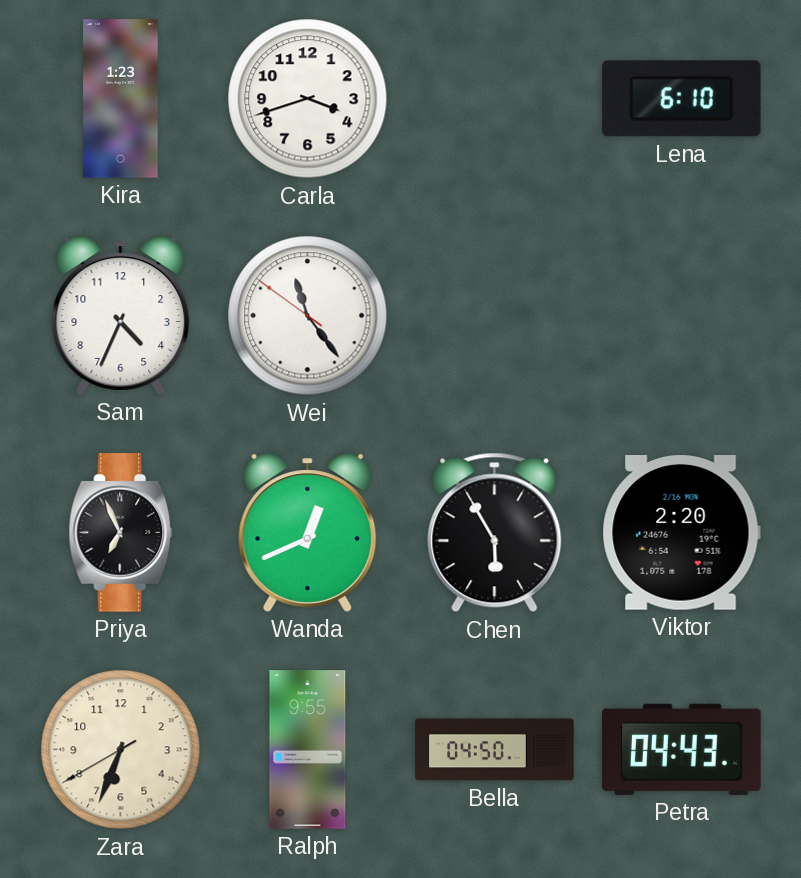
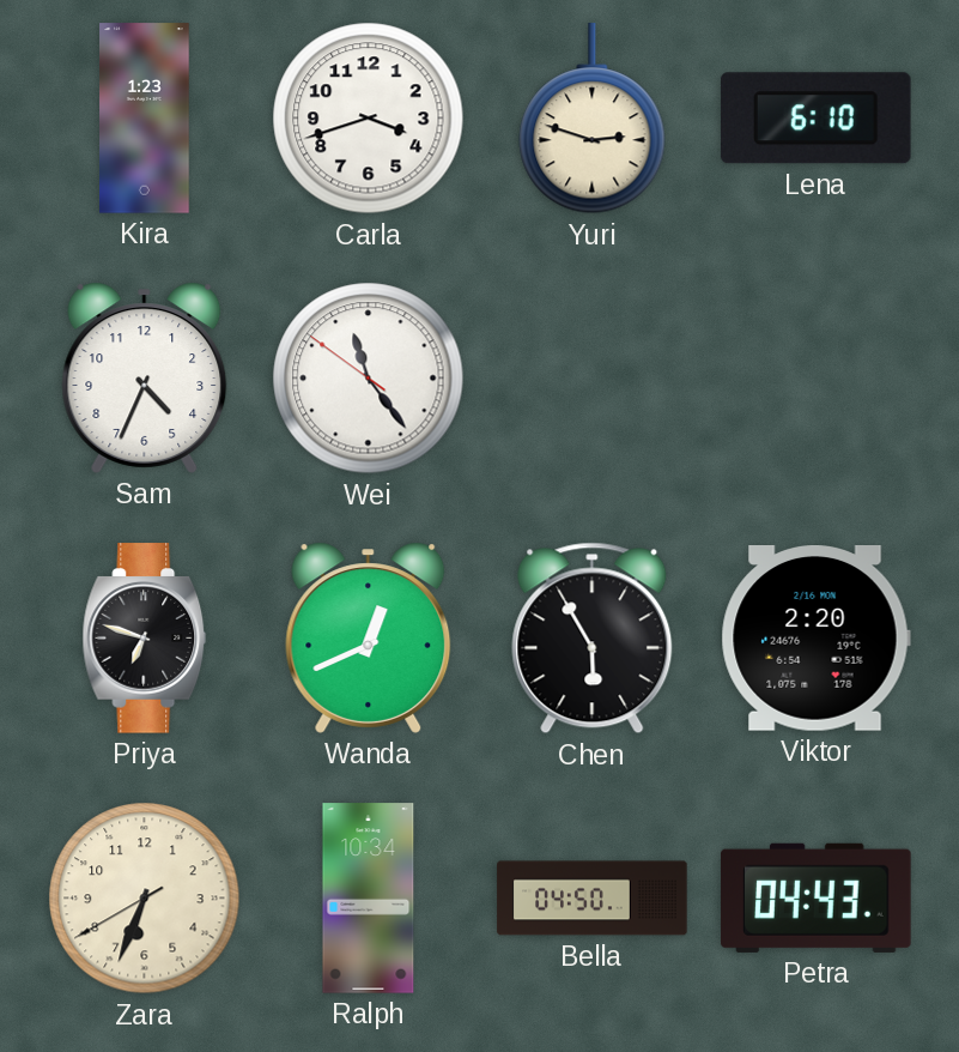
Yuri: none -> 2:48 (593, 119)
Priya: 6:56 -> 6:48 (145, 639)
Ralph: 9:55 -> 10:34 (369, 899)
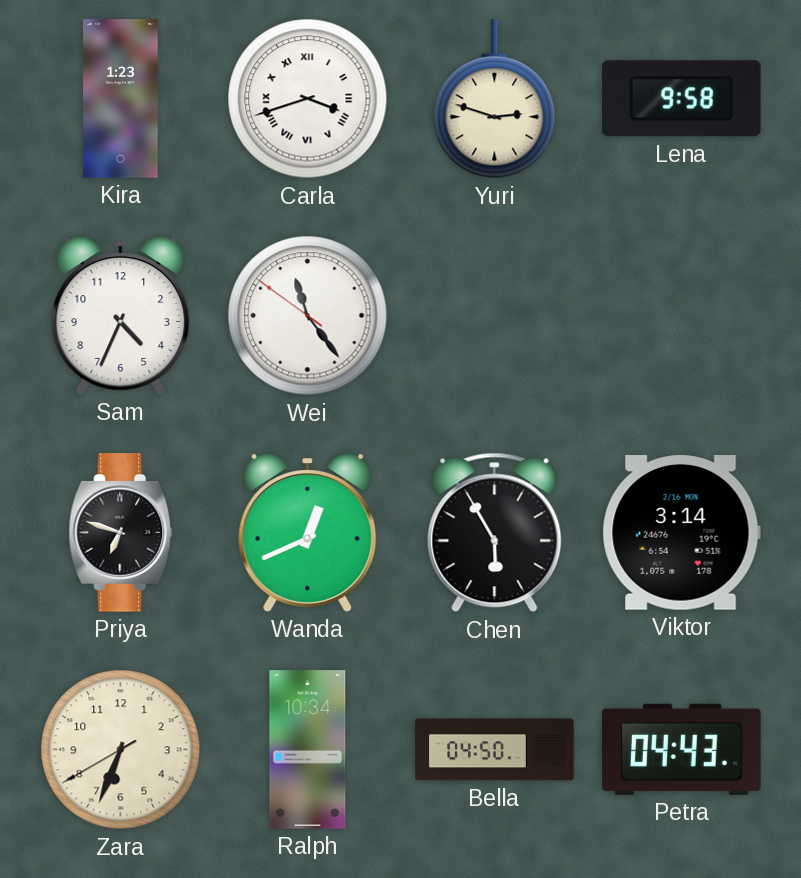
Carla numerals: Arabic -> Roman (308, 99)
Lena: 6:10 -> 9:58 (681, 99)
Viktor: 2:20 -> 3:14 (681, 533)
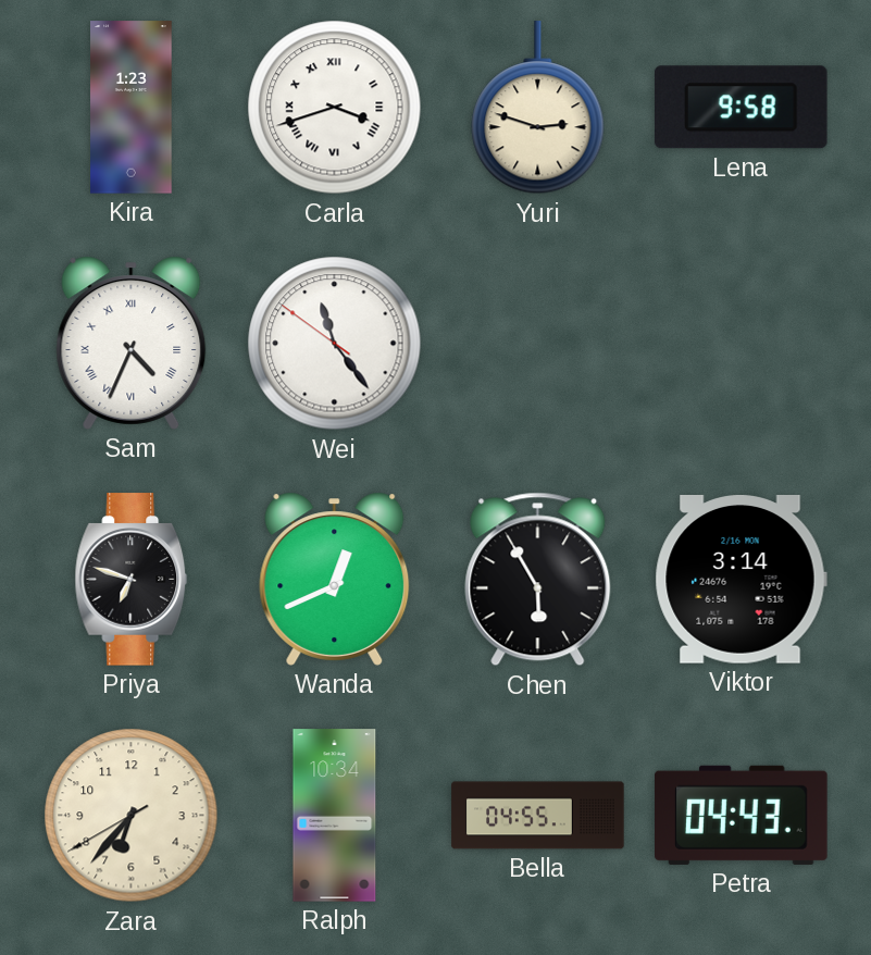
Sam numerals: Arabic -> Roman (132, 343)
Zara: 6:33 -> 6:36 (132, 816)
Bella: 04:50 -> 04:55 (538, 816)
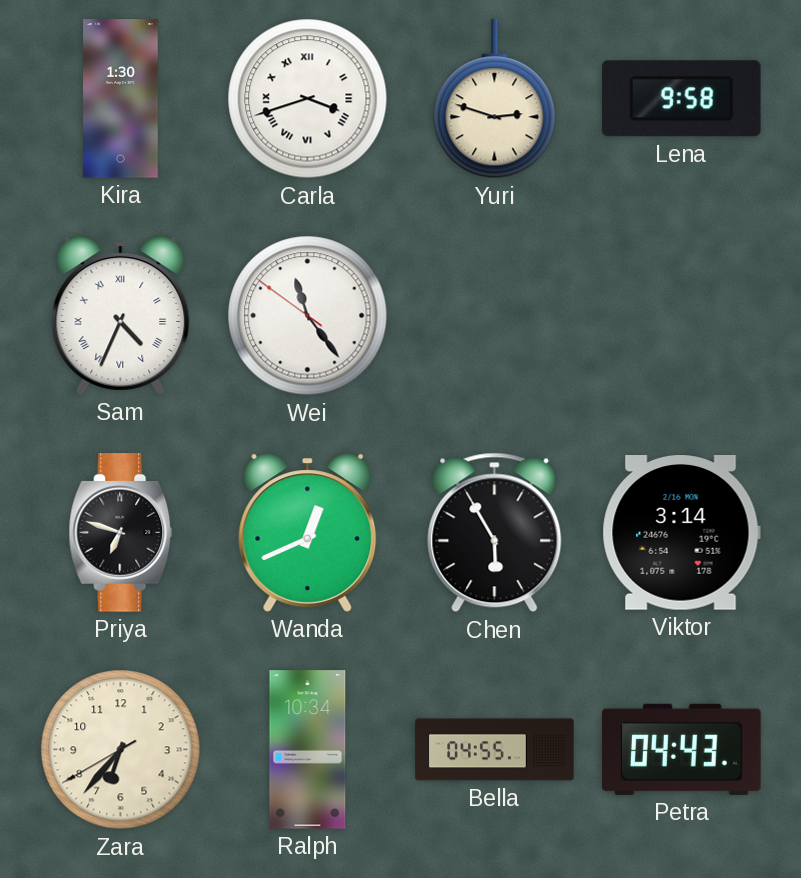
Kira: 1:23 -> 1:30 (121, 99)
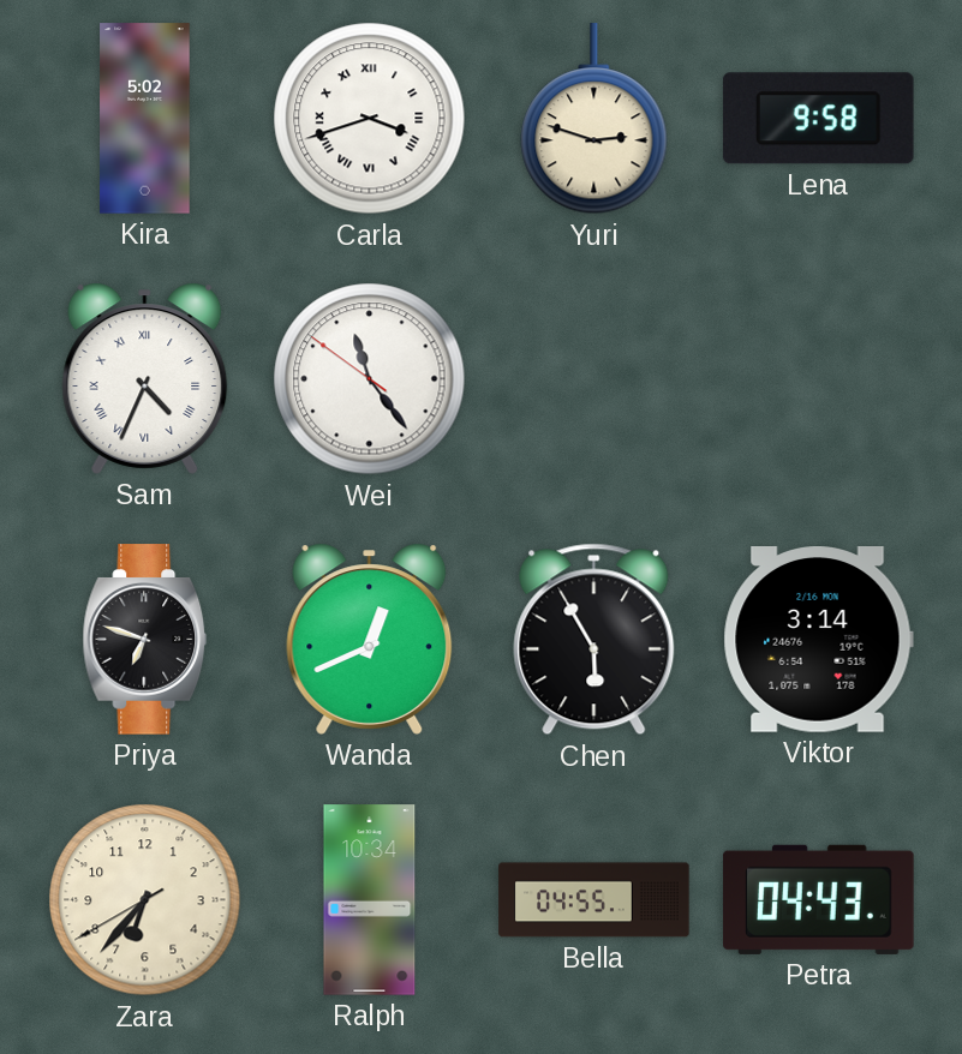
Kira: 1:30 -> 5:02 (145, 119)
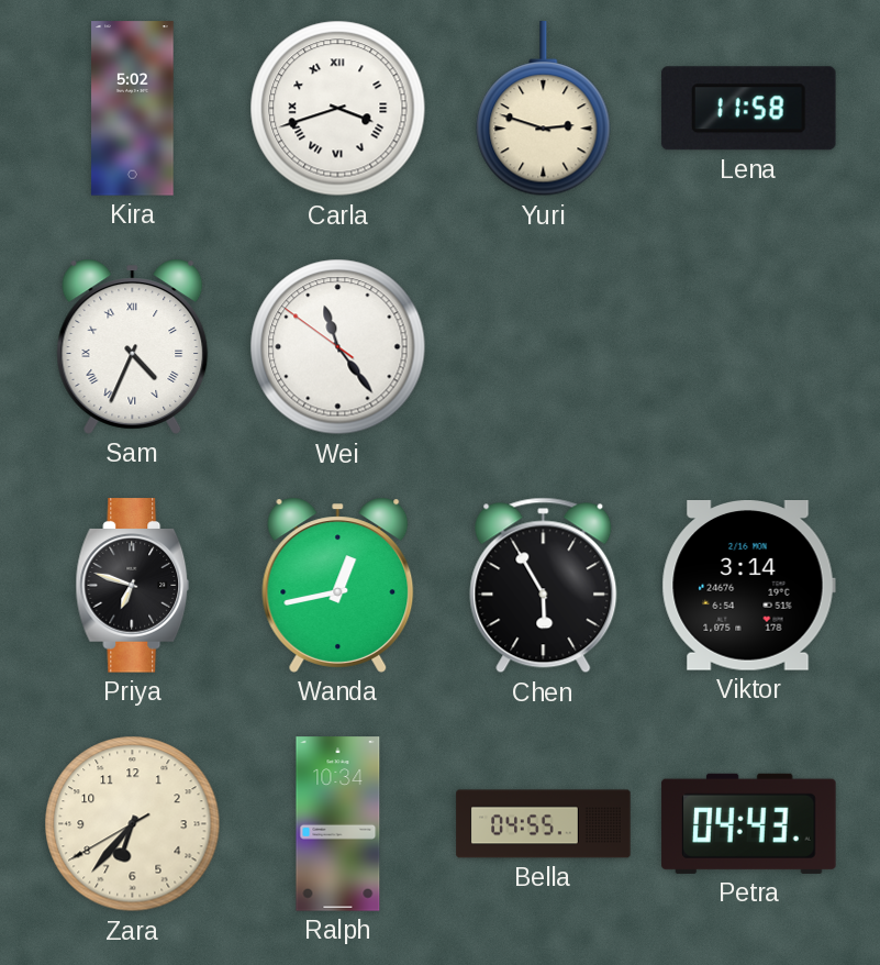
Lena: 9:58 -> 11:58 (748, 109)
Wanda: 12:41 -> 12:43 (338, 585)
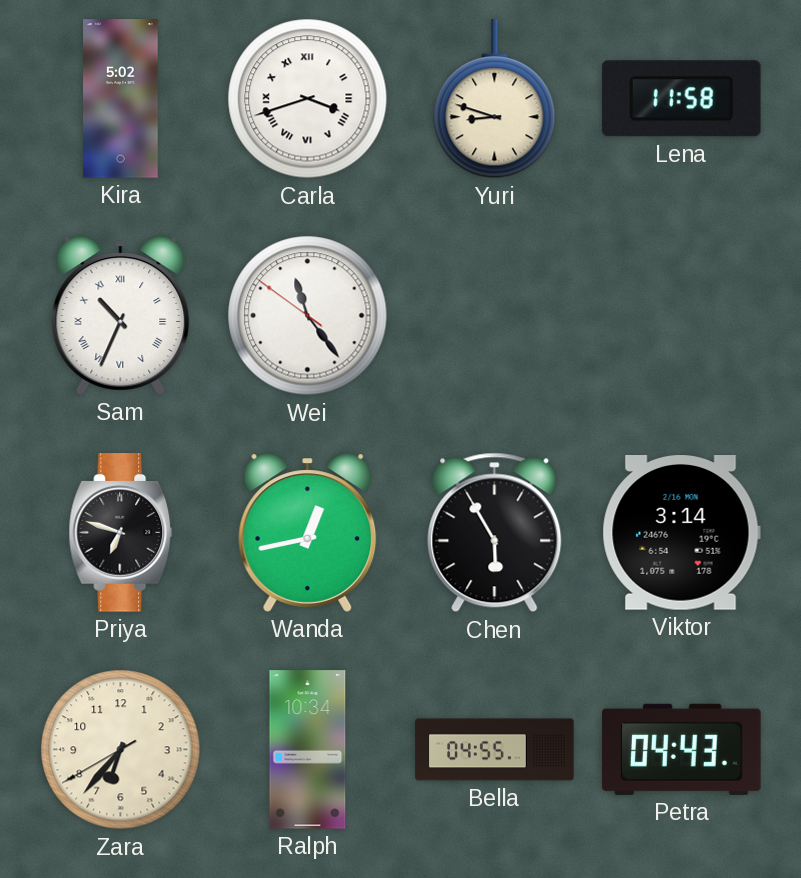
Yuri: 2:48 -> 8:48 (495, 99)
Sam: 4:34 -> 10:34 (121, 315)
